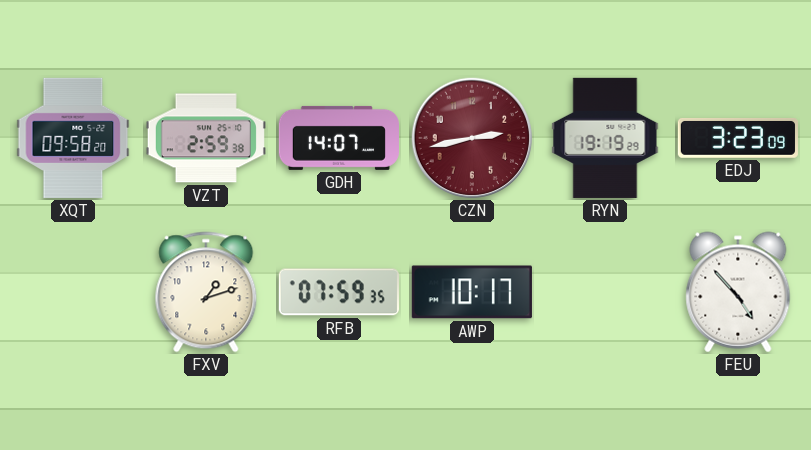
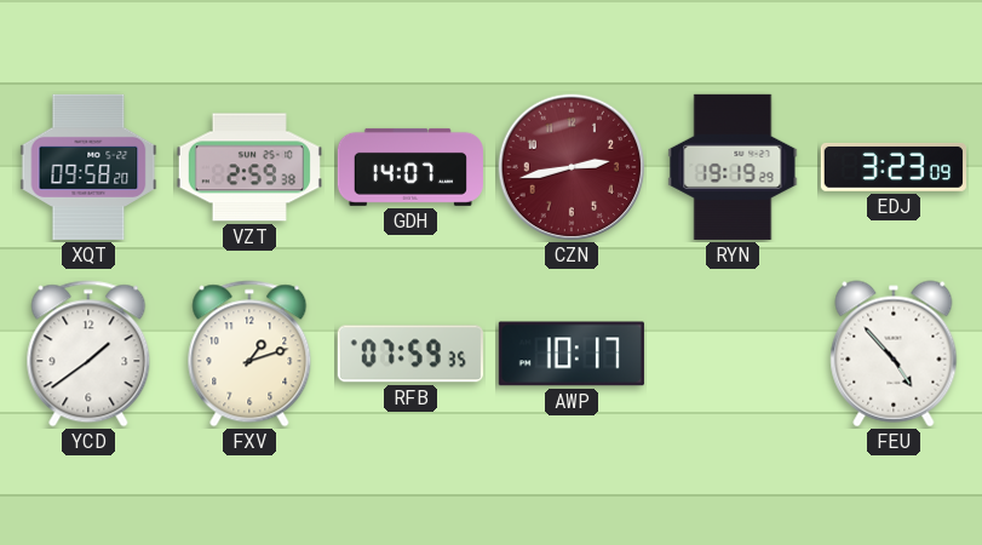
YCD: none -> 1:39 (88, 354)
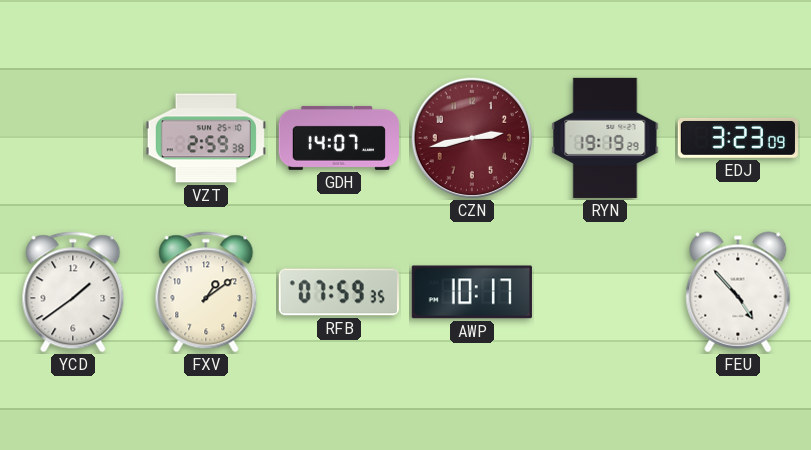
XQT: 09:58 -> none (88, 167)
FXV: 1:12 -> 1:09 (206, 292)
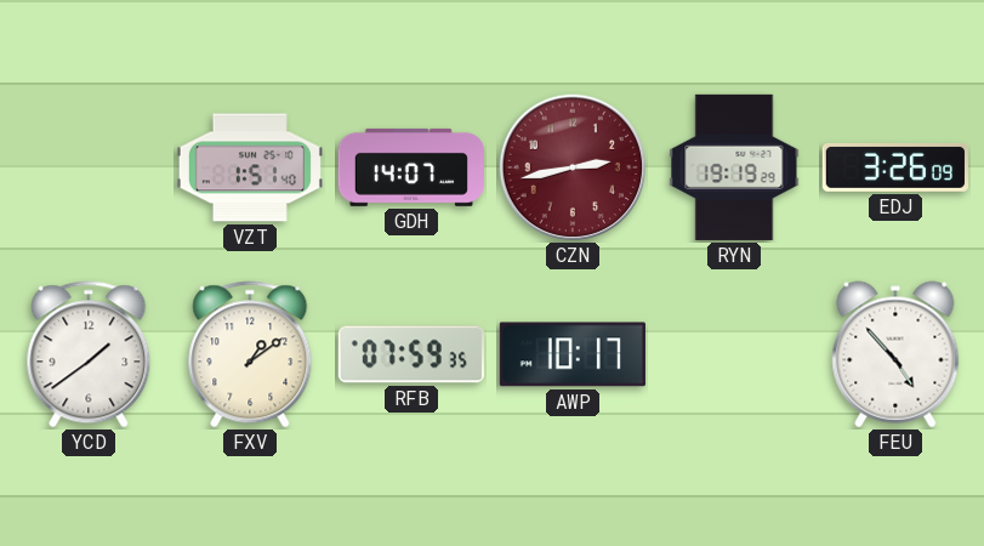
VZT: 2:59 -> 1:51 (250, 167)
EDJ: 3:23 -> 3:26 (895, 167)
